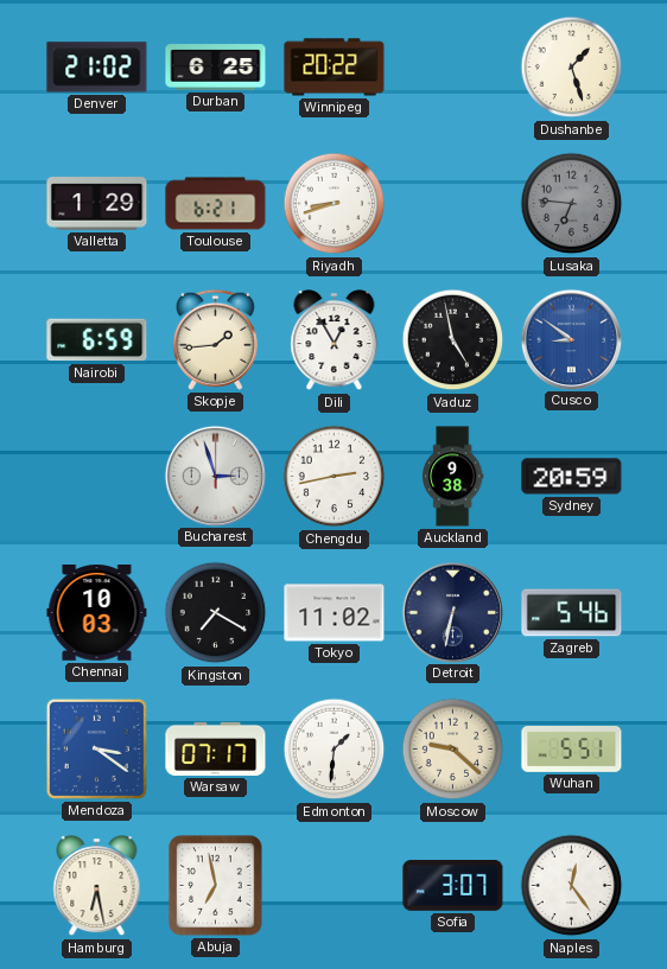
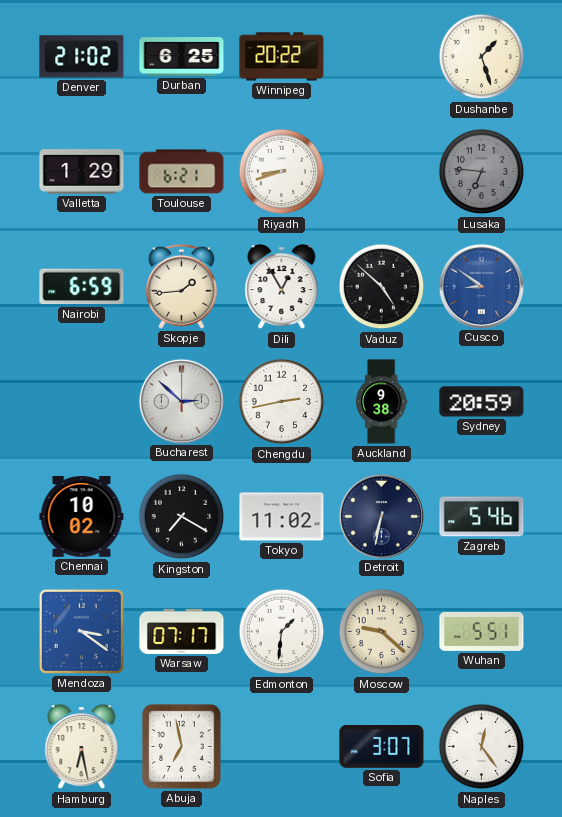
Vaduz: 4:58 -> 4:52 (382, 287)
Bucharest: 2:57 -> 2:52 (181, 401)
Chennai: 10:03 -> 10:02 (82, 517)
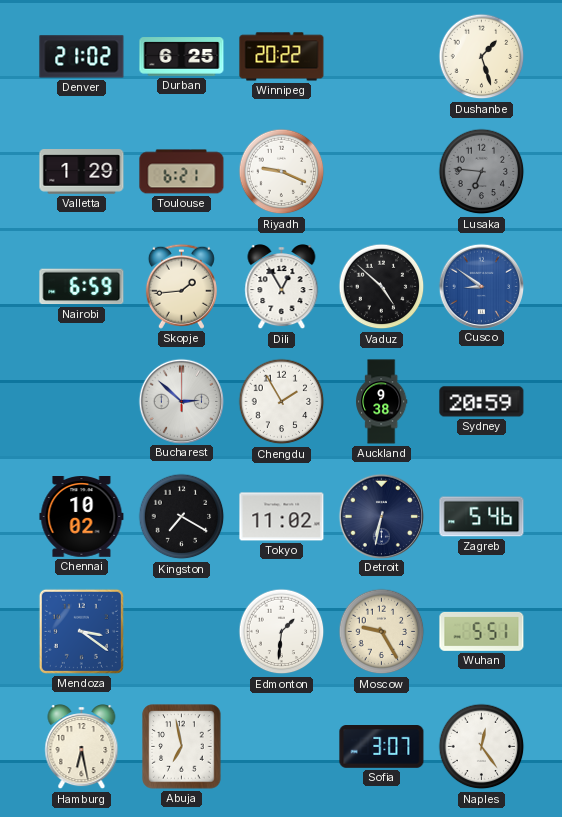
Riyadh: 8:42 -> 9:19 (282, 172)
Chengdu: 2:43 -> 1:55 (282, 402)
Warsaw: 07:17 -> none (182, 631)
Moscow: 9:22 -> 9:25 (382, 632)
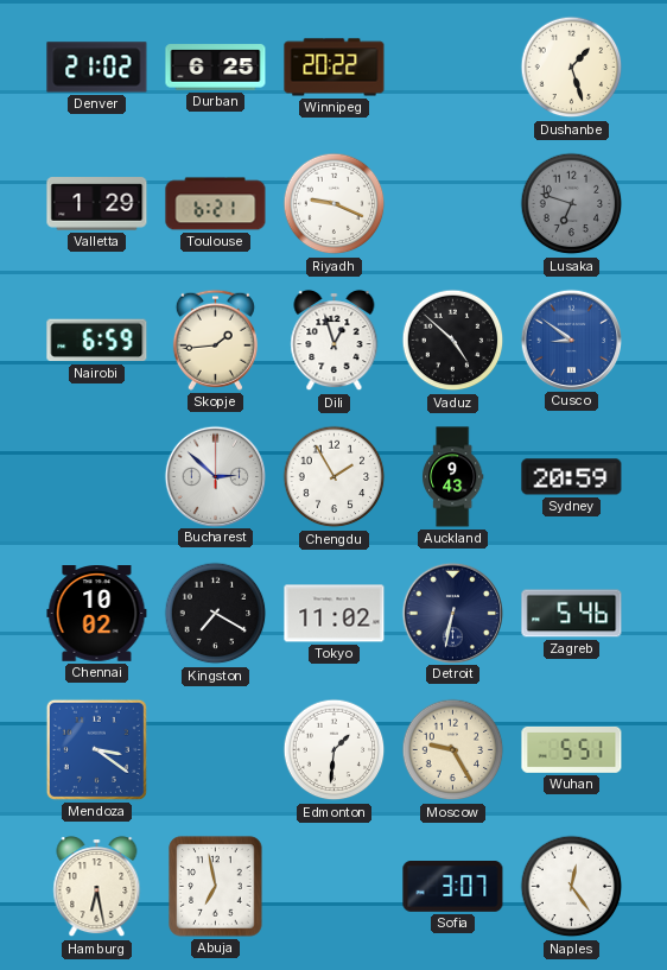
Lusaka: 6:46 -> 6:48 (572, 204)
Dili: 12:55 -> 12:57 (335, 341)
Auckland: 9:38 -> 9:43 (453, 477)
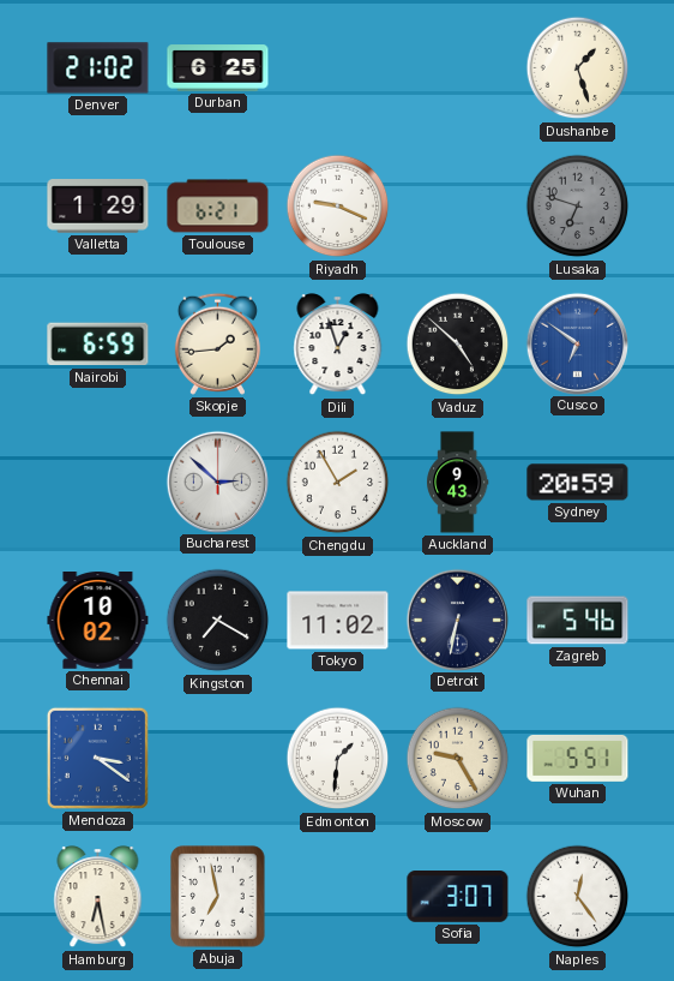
Winnipeg: 20:22 -> none (335, 68)
Cusco: 8:51 -> 6:51 (577, 343)
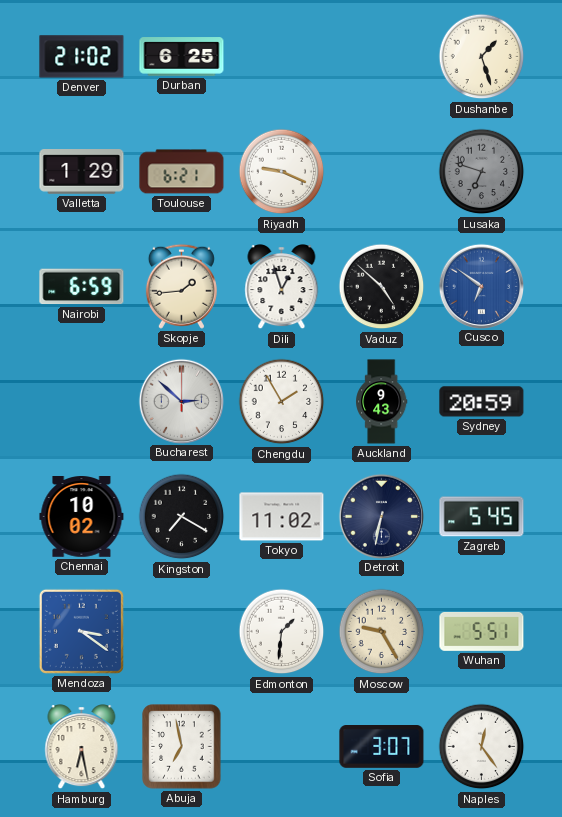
Zagreb: 5:46 -> 5:45 (482, 517)
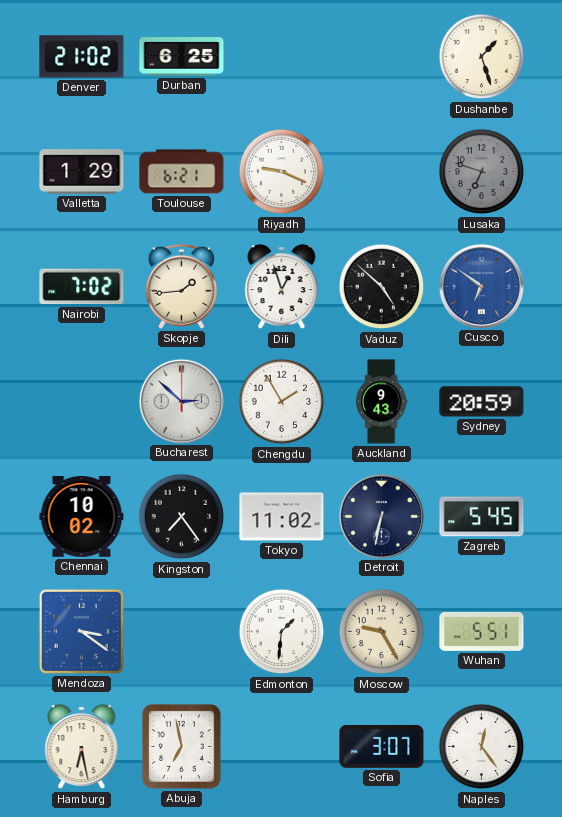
Nairobi: 6:59 -> 7:02 (82, 287)
Kingston: 7:20 -> 7:24 (182, 517)
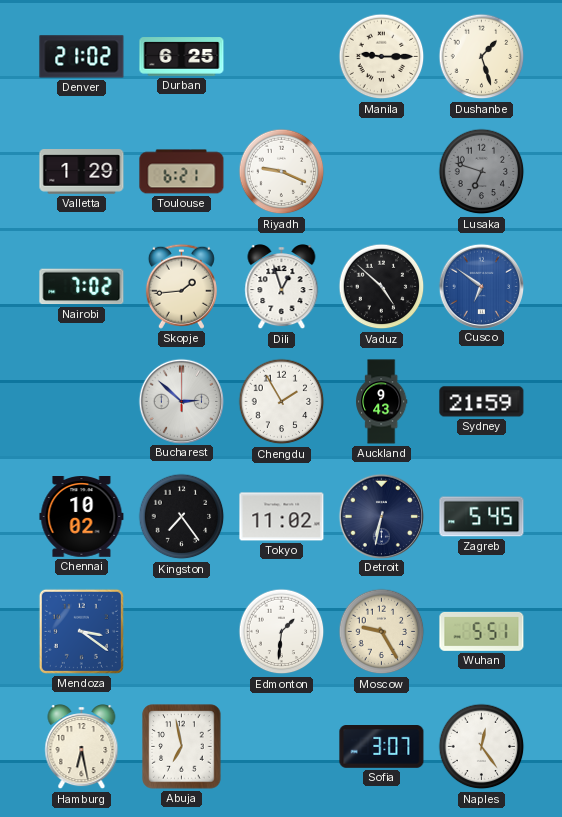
Manila: none -> 9:15 (382, 57)
Sydney: 20:59 -> 21:59 (482, 402)
